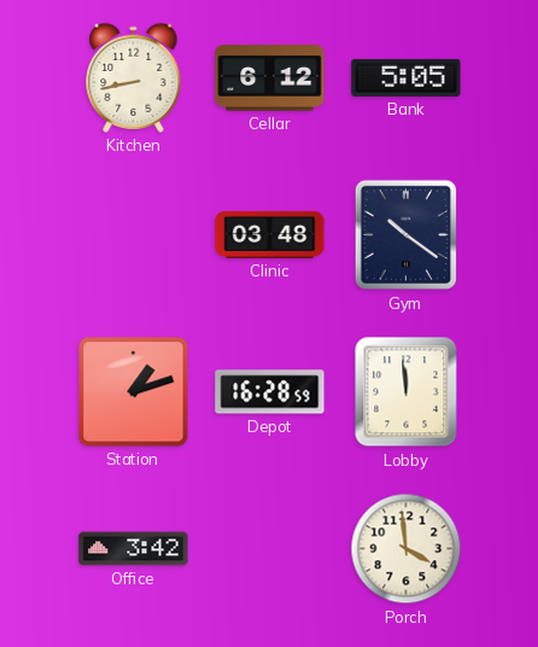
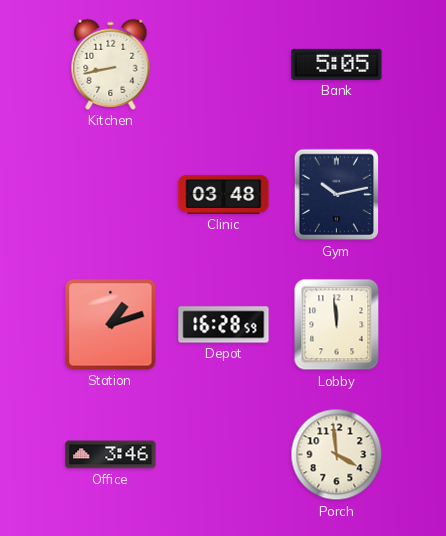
Cellar: 6:12 -> none (270, 78)
Gym: 10:21 -> 10:13 (336, 195)
Office: 3:42 -> 3:46 (111, 455)
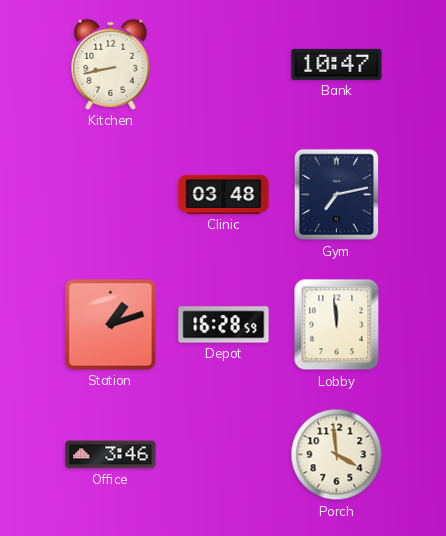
Bank: 5:05 -> 10:47 (337, 64)
Gym: 10:13 -> 7:13 (336, 195)
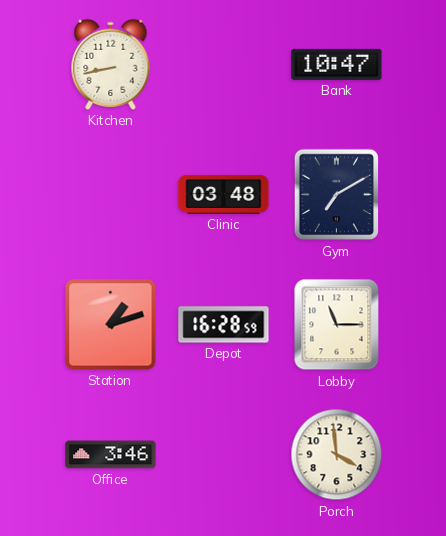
Gym: 7:13 -> 7:10 (336, 195)
Lobby: 11:59 -> 11:15 (337, 325)
